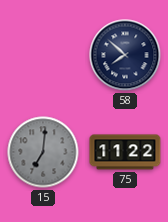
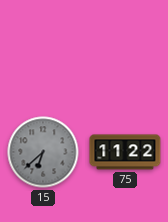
58: 7:52 -> none (125, 55)
15: 7:01 -> 6:38 (43, 152)
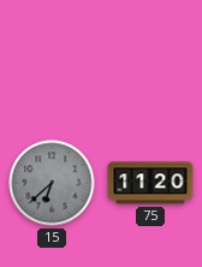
75: 11:22 -> 11:20 (150, 183)
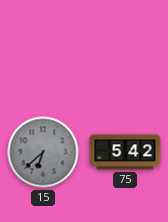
75: 11:20 -> 5:42 (125, 152)
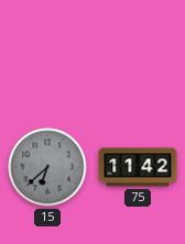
75: 5:42 -> 11:42 (138, 167)
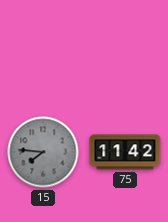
15: 6:38 -> 7:46 (43, 152)
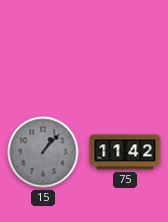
15: 7:46 -> 1:07 (43, 152)
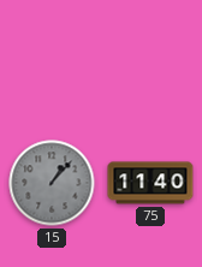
75: 11:42 -> 11:40 (150, 183)
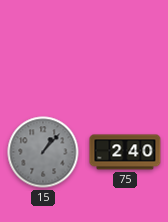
75: 11:40 -> 2:40 (125, 152)
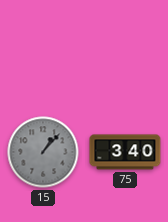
75: 2:40 -> 3:40 (125, 152)
